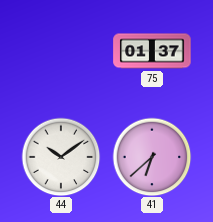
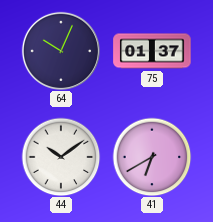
64: none -> 10:04 (60, 50)
41: 6:38 -> 6:40 (152, 157)
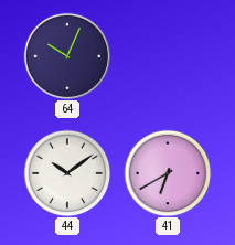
75: 01:37 -> none (152, 51)
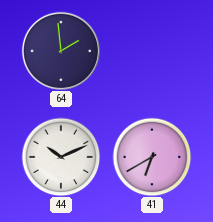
64: 10:04 -> 1:59 (60, 50)
44: 10:09 -> 10:11 (61, 157)
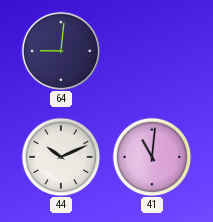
64: 1:59 -> 9:01 (60, 50)
41: 6:40 -> 11:01 (152, 157)
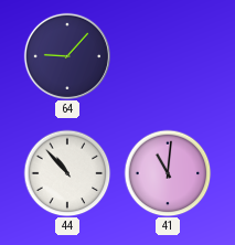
64: 9:01 -> 9:07 (66, 55)
44: 10:11 -> 10:53 (67, 173)
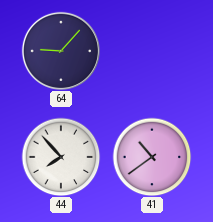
44: 10:53 -> 7:53 (61, 157)
41: 11:01 -> 10:39 (152, 157)
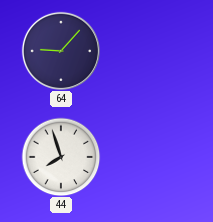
44: 7:53 -> 7:57 (61, 157)
41: 10:39 -> none (152, 157)
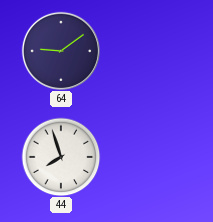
64: 9:07 -> 9:09 (60, 50)
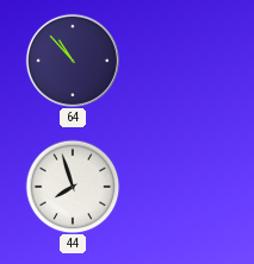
64: 9:09 -> 10:53 (72, 59)
